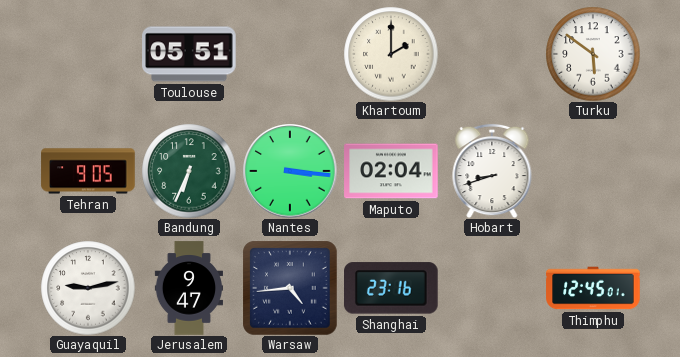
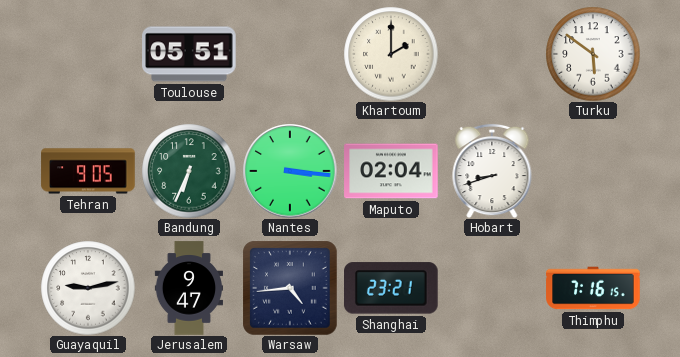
Shanghai: 23:16 -> 23:21 (392, 288)
Thimphu: 12:45 -> 7:16 (593, 288)
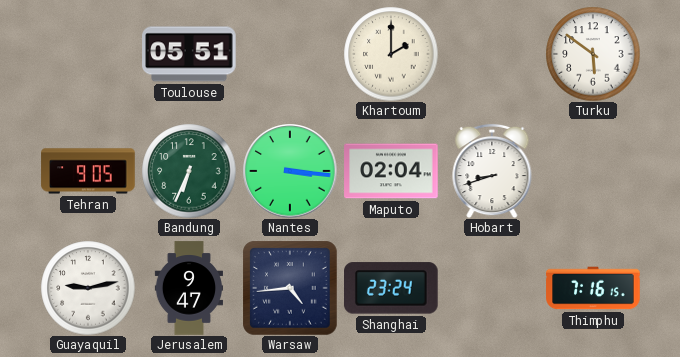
Shanghai: 23:21 -> 23:24 (392, 288)
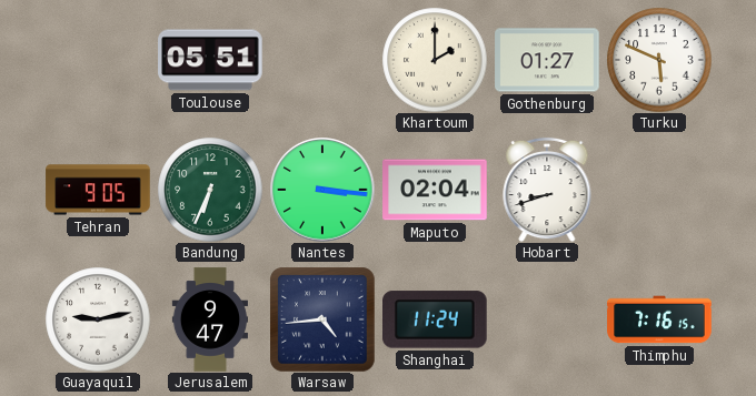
Gothenburg: none -> 01:27 (547, 60)
Turku: 5:51 -> 5:49 (659, 60)
Shanghai: 23:24 -> 11:24 (436, 319)
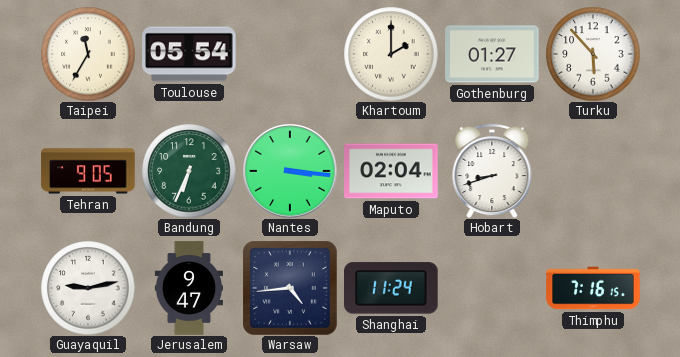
Taipei: none -> 11:35 (88, 54)
Toulouse: 05:51 -> 05:54 (189, 54)
Turku: 5:49 -> 5:53 (593, 54)
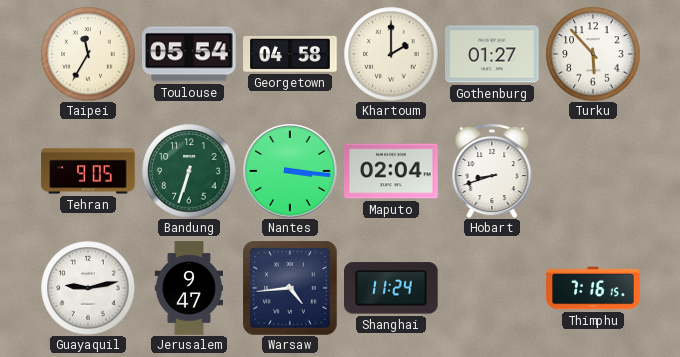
Georgetown: none -> 04:58 (290, 54)
Bandung: 6:34 -> 6:33 (189, 171)
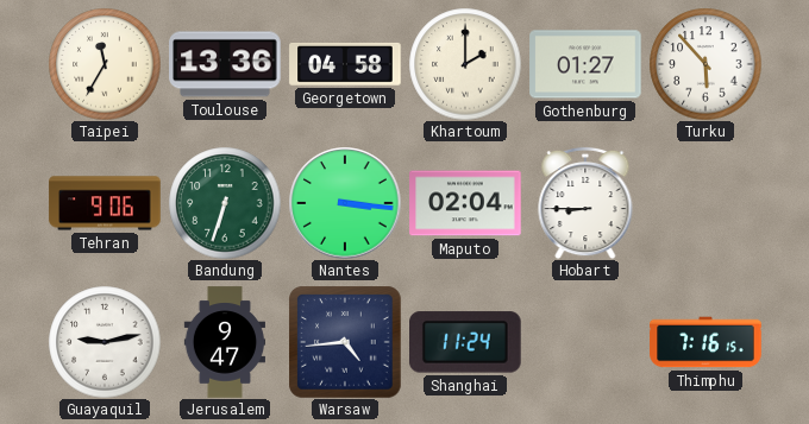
Toulouse: 05:54 -> 13:36 (225, 64)
Tehran: 9:05 -> 9:06 (105, 203)
Hobart: 8:42 -> 8:45 (585, 203)
